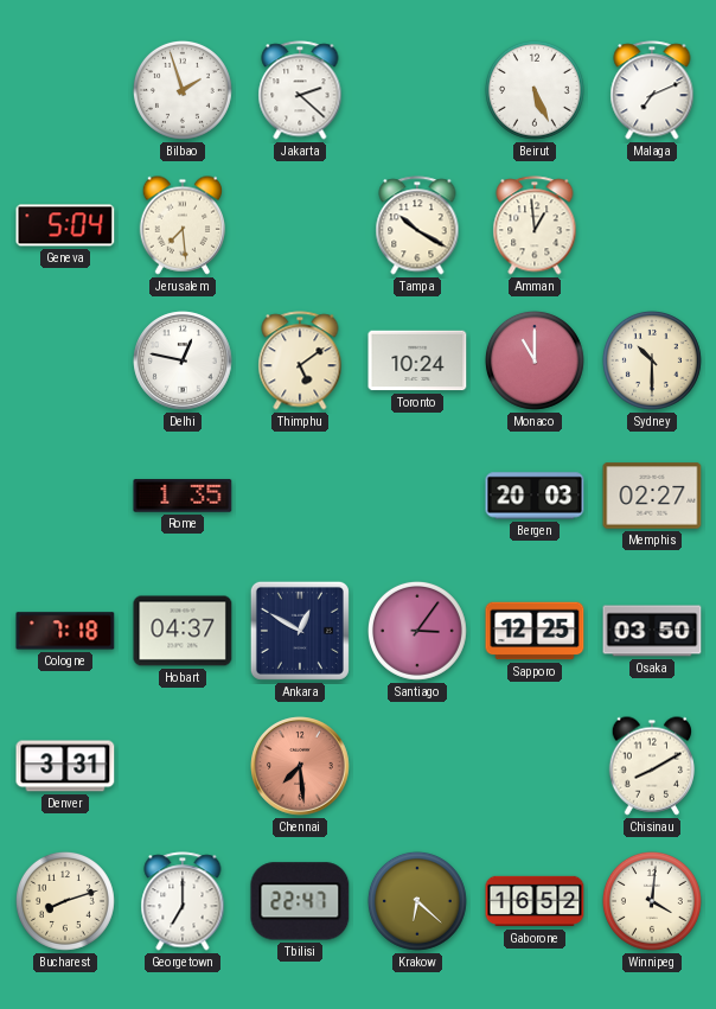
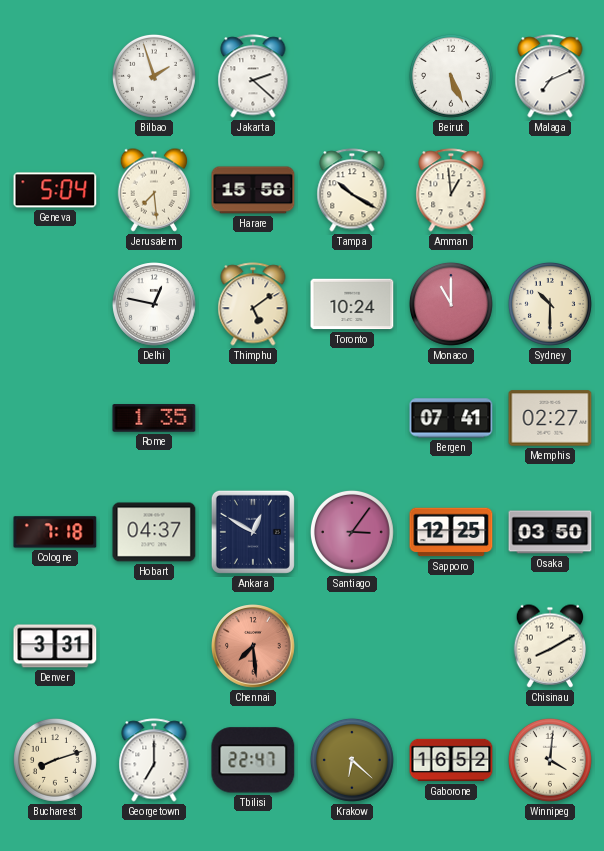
Harare: none -> 15:58 (253, 190)
Bergen: 20:03 -> 07:41 (451, 418)
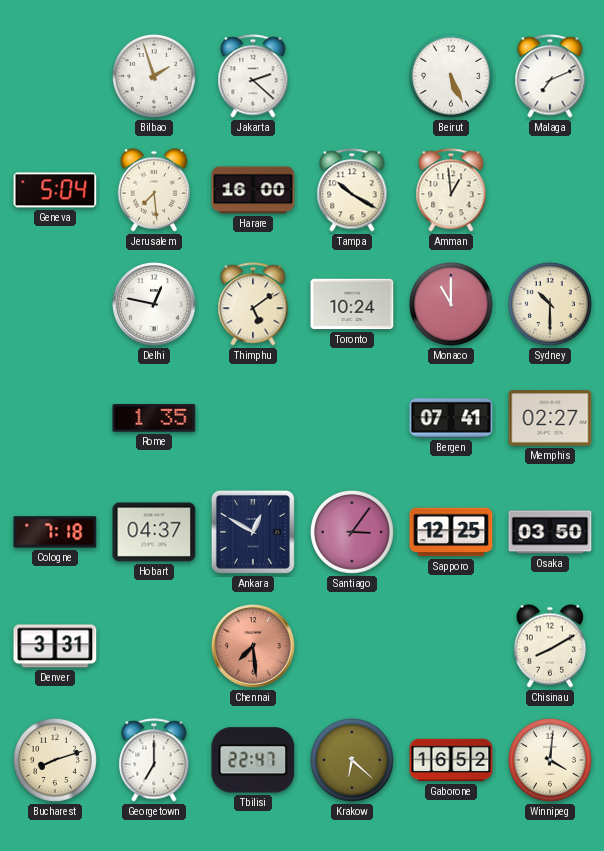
Harare: 15:58 -> 16:00 (253, 190)
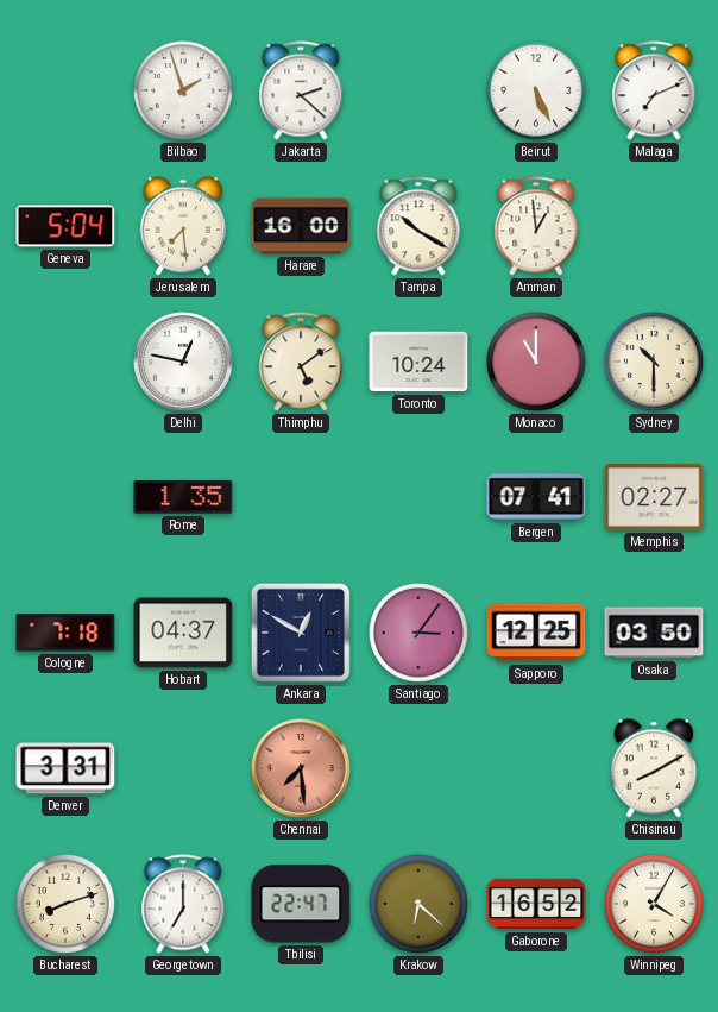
Winnipeg: 4:01 -> 4:05 (654, 904)
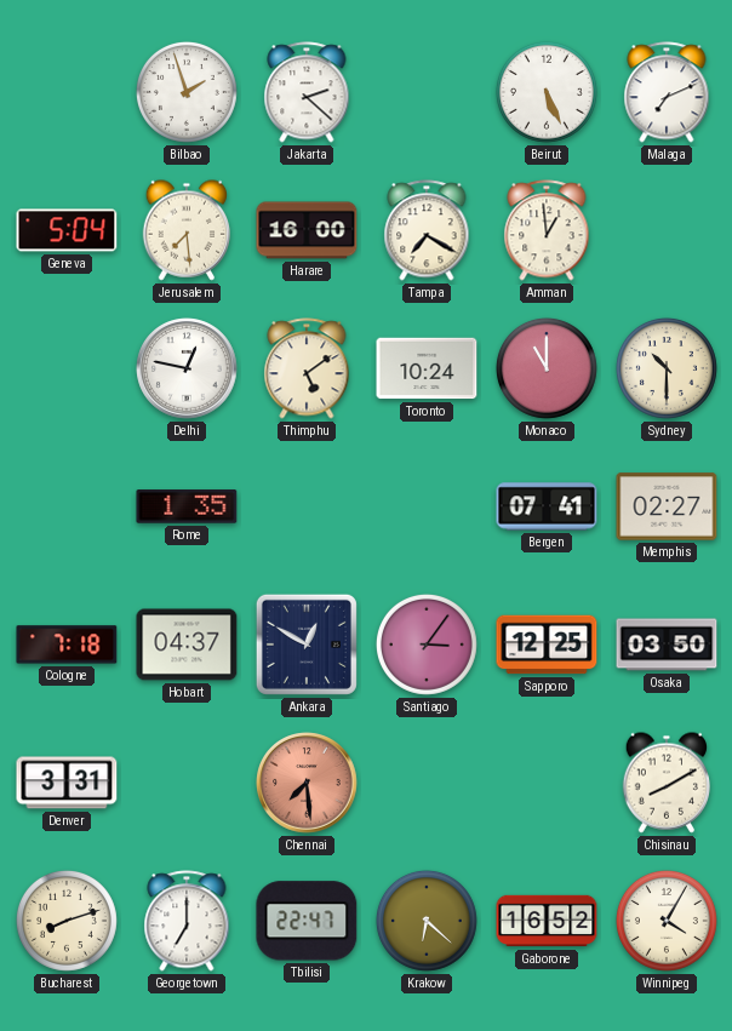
Tampa: 10:20 -> 7:20 (427, 230)
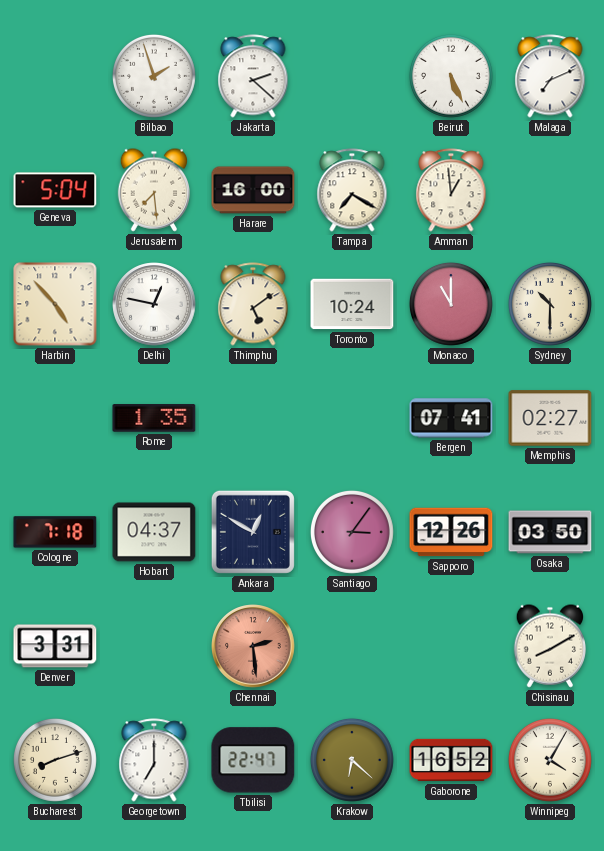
Harbin: none -> 4:53 (55, 304)
Sapporo: 12:25 -> 12:26 (451, 532)
Chennai: 7:29 -> 2:29 (253, 646)
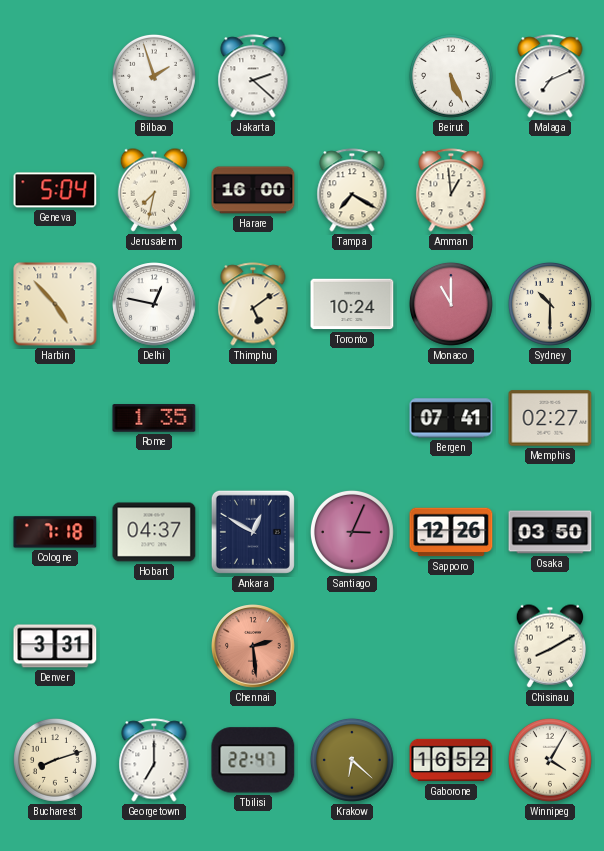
Jerusalem: 7:29 -> 7:32 (154, 190)
Santiago: 3:06 -> 3:04 (352, 532)
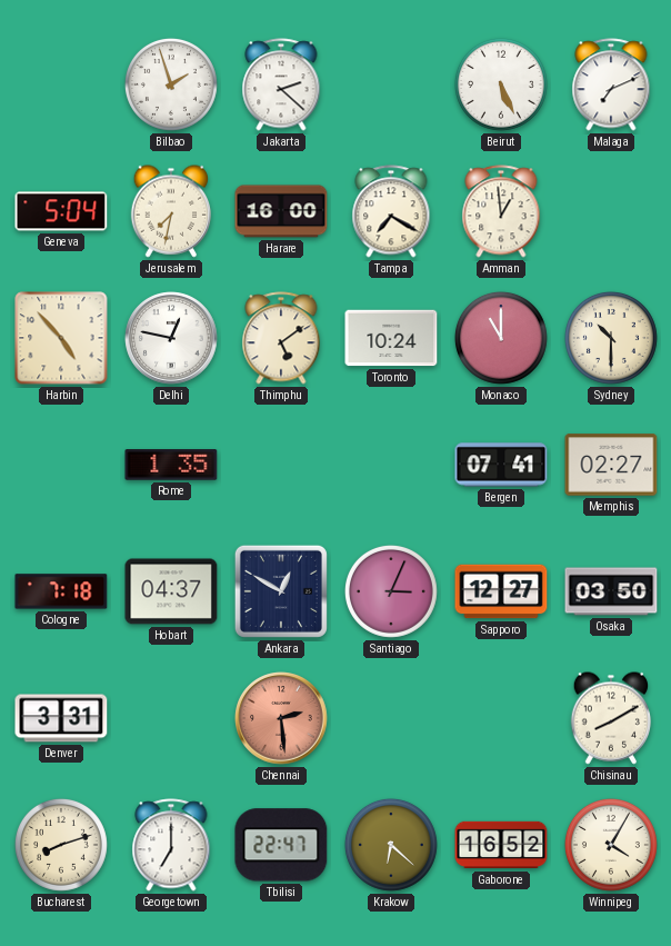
Sapporo: 12:26 -> 12:27 (501, 591)
